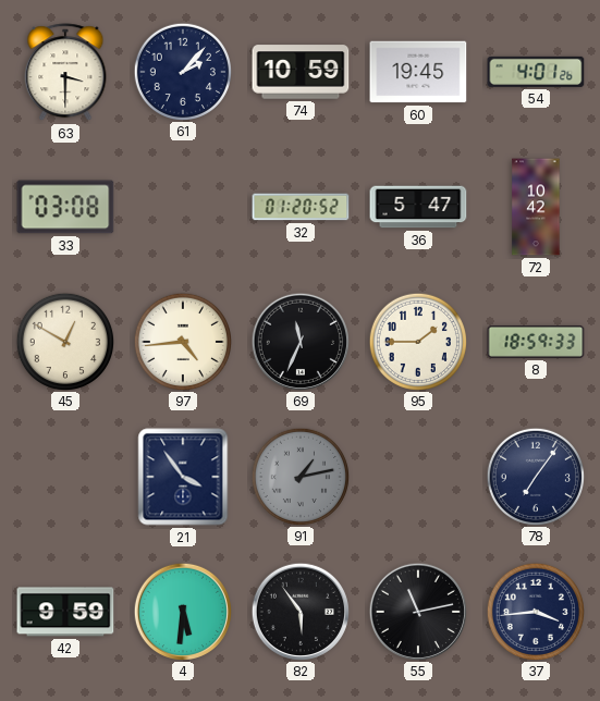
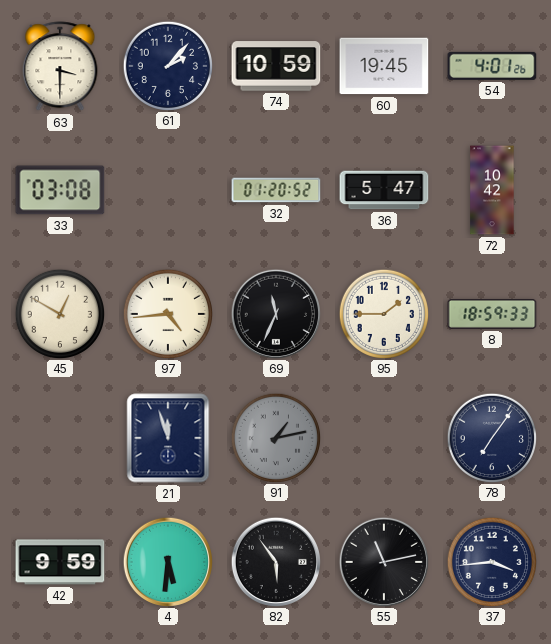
21: 3:54 -> 11:57 (168, 438)
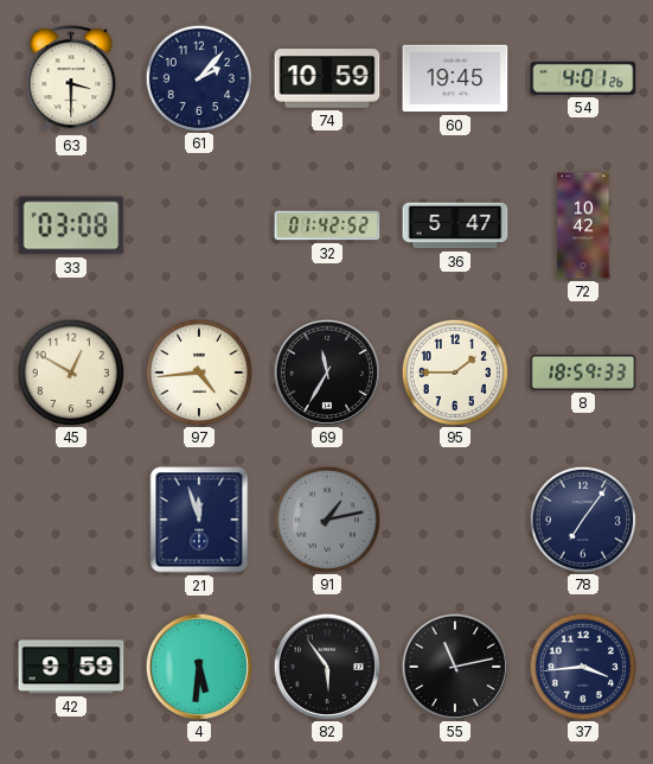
32: 01:20 -> 01:42 (327, 225)
69: 11:34 -> 11:35 (326, 371)
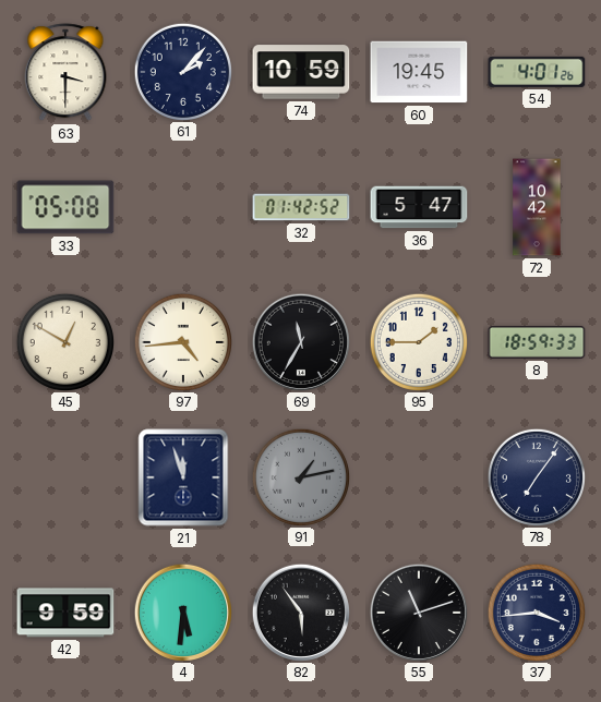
33: 03:08 -> 05:08 (65, 207)
55: 11:13 -> 11:12 (418, 612)
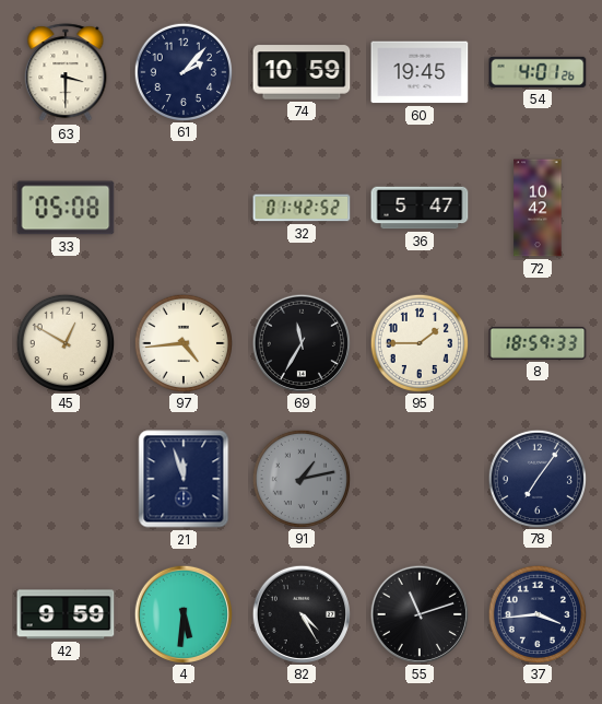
82: 5:54 -> 4:25 (300, 613)
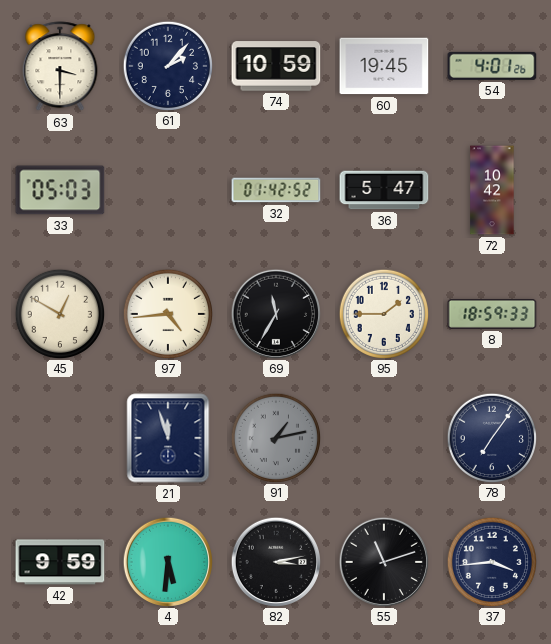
33: 05:08 -> 05:03 (60, 190)
82: 4:25 -> 3:13 (275, 561)
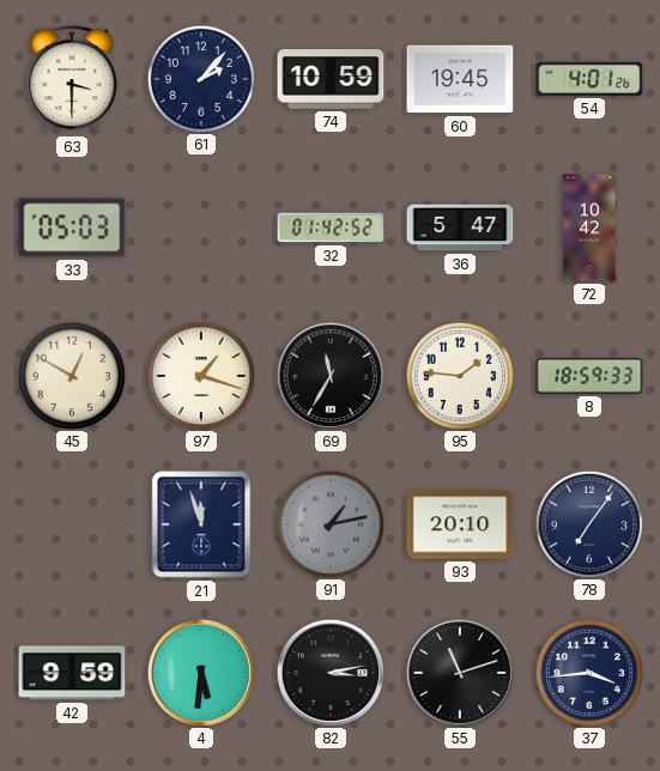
97: 4:44 -> 1:18 (200, 375)
95: 1:45 -> 1:46 (459, 375)
93: none -> 20:10 (460, 524)
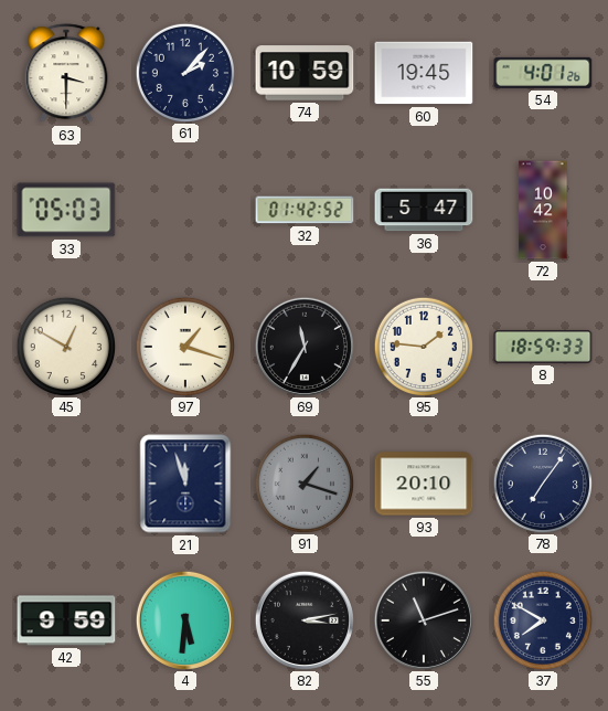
91: 1:13 -> 1:18 (303, 482)
37: 3:44 -> 7:50 (542, 619)
